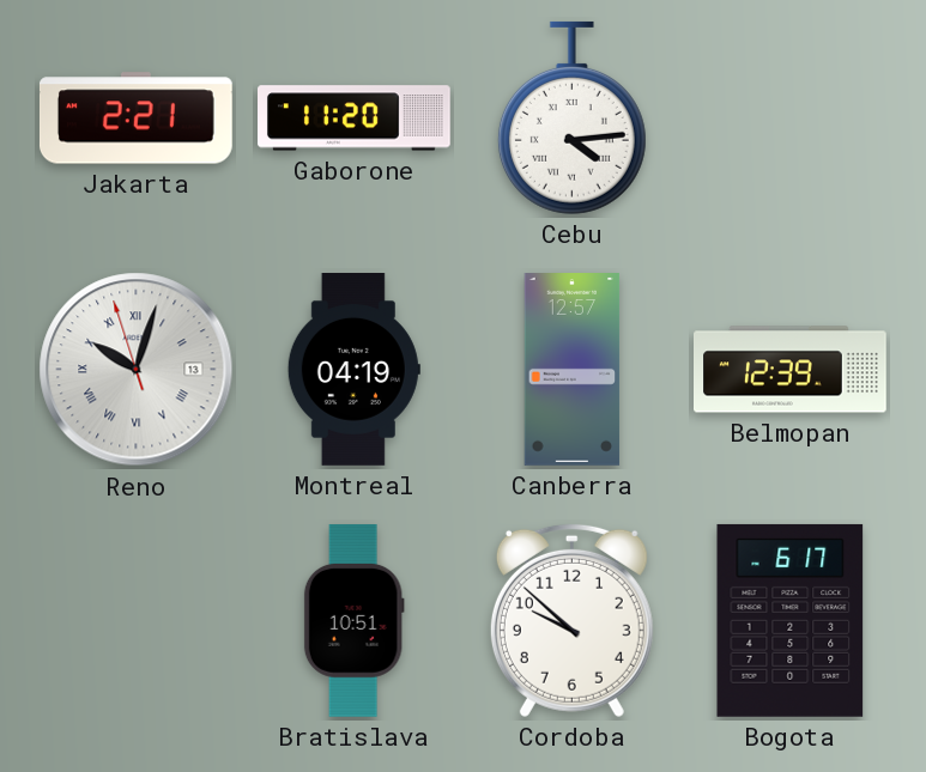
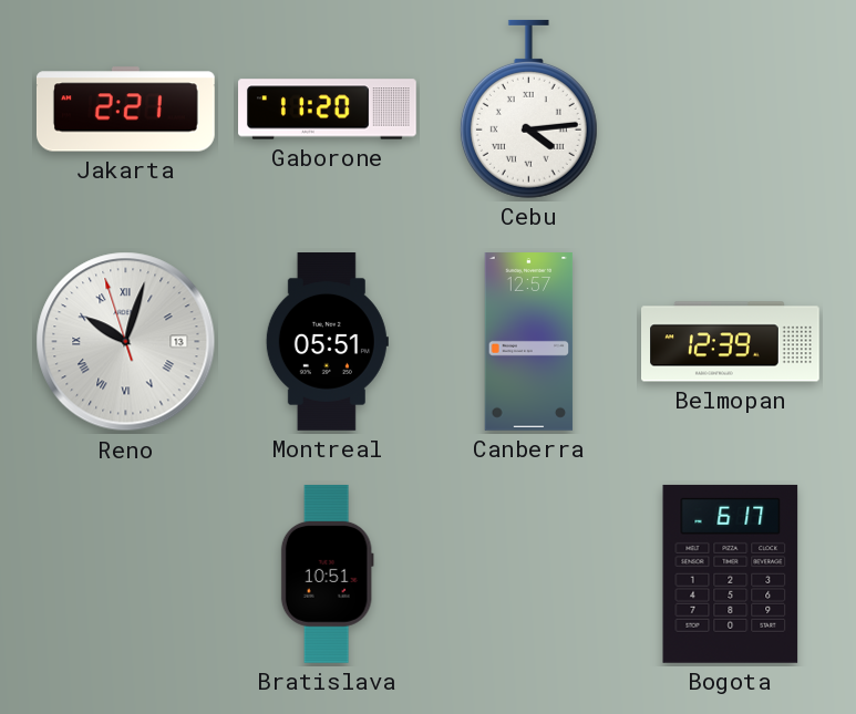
Montreal: 04:19 -> 05:51 (327, 342)
Cordoba: 9:52 -> none (571, 620)
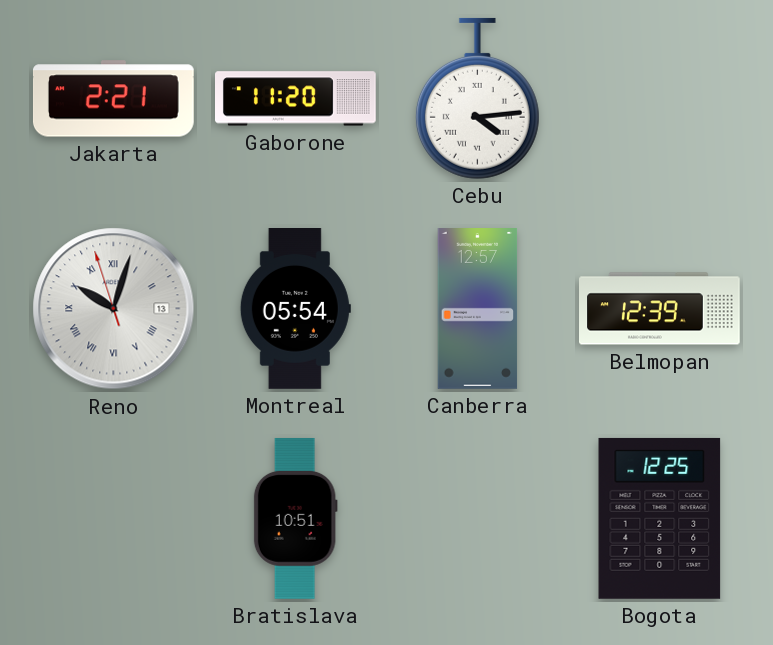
Montreal: 05:51 -> 05:54 (295, 309)
Bogota: 6:17 -> 12:25 (660, 518)
